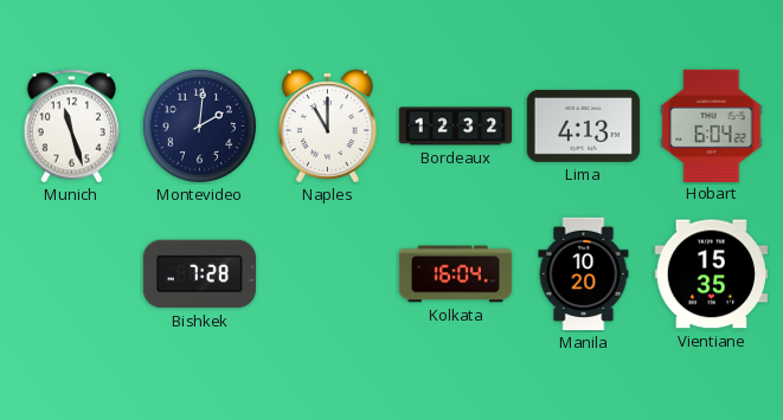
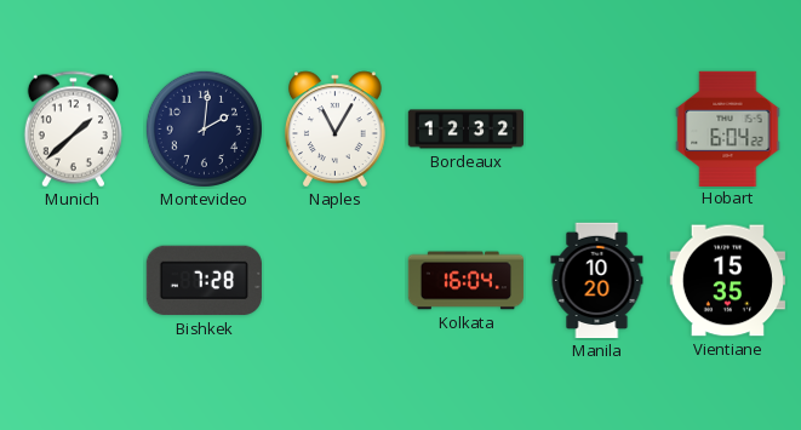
Munich: 11:27 -> 1:38 (73, 130)
Naples: 11:00 -> 11:05 (336, 130)
Lima: 4:13 -> none (583, 125)
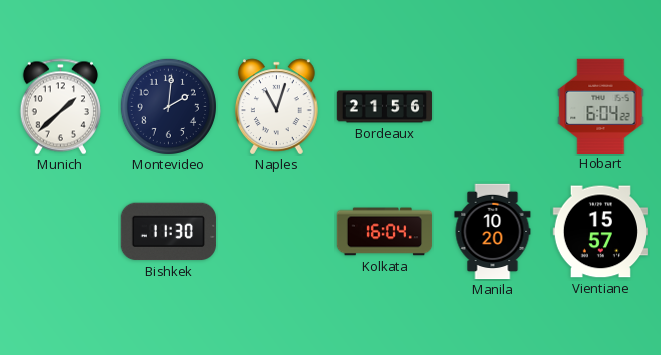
Naples: 11:05 -> 11:03 (277, 107)
Bordeaux: 12:32 -> 21:56 (385, 107)
Bishkek: 7:28 -> 11:30 (168, 232)
Vientiane: 15:35 -> 15:57 (600, 232)
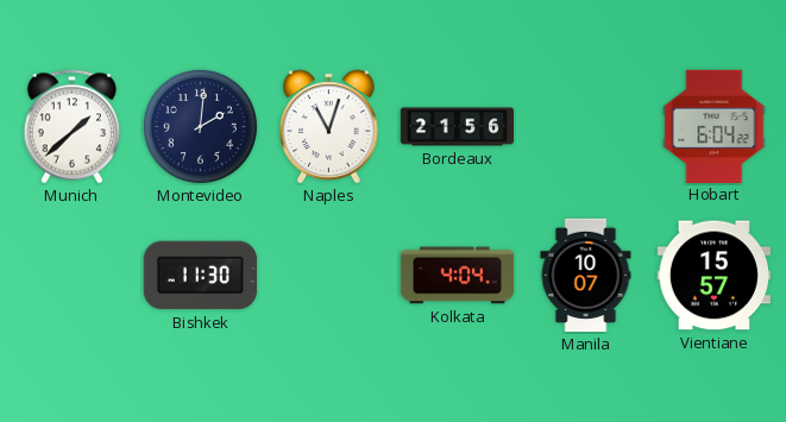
Kolkata: 16:04 -> 4:04 (458, 276)
Manila: 10:20 -> 10:07 (586, 276)
